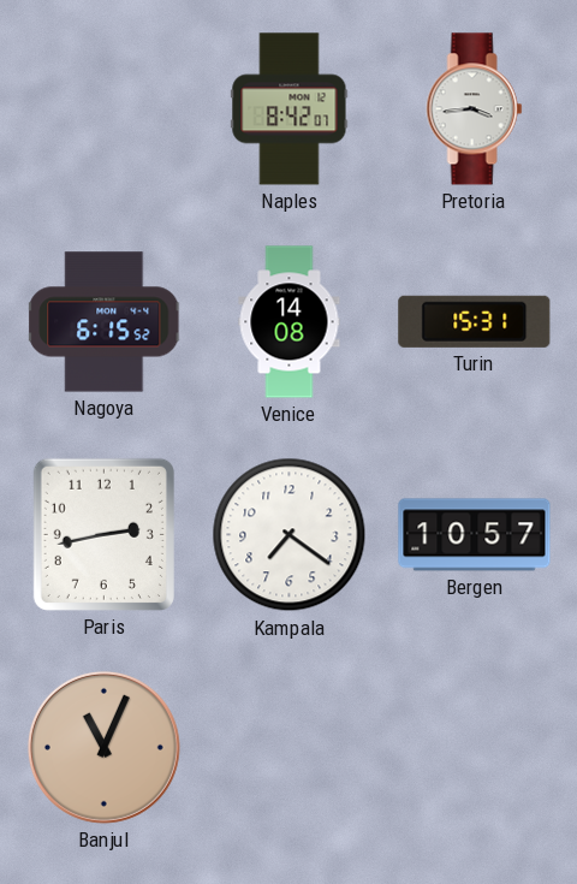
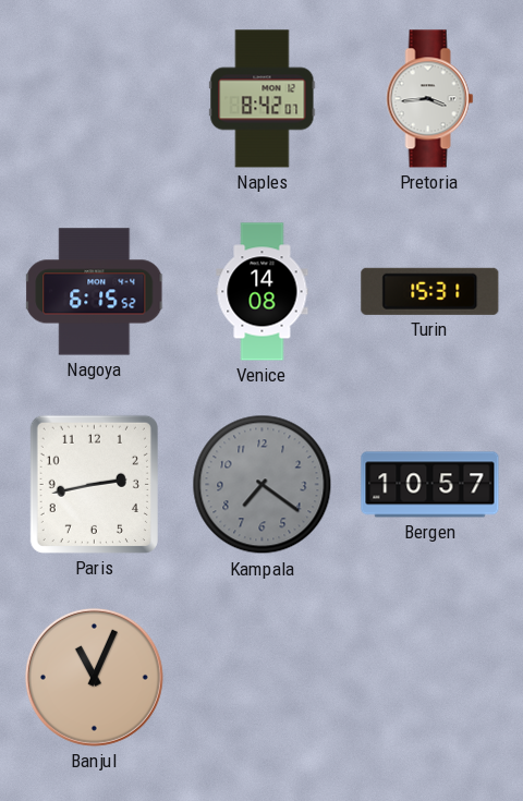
Kampala dial: white -> grey (263, 485)
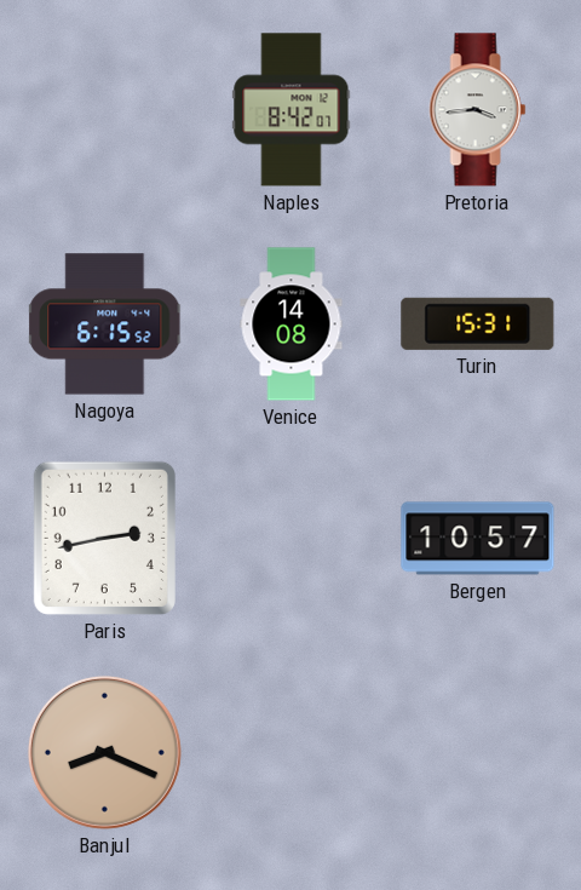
Kampala: 7:21 -> none (263, 485)
Banjul: 11:04 -> 8:19 (104, 752)
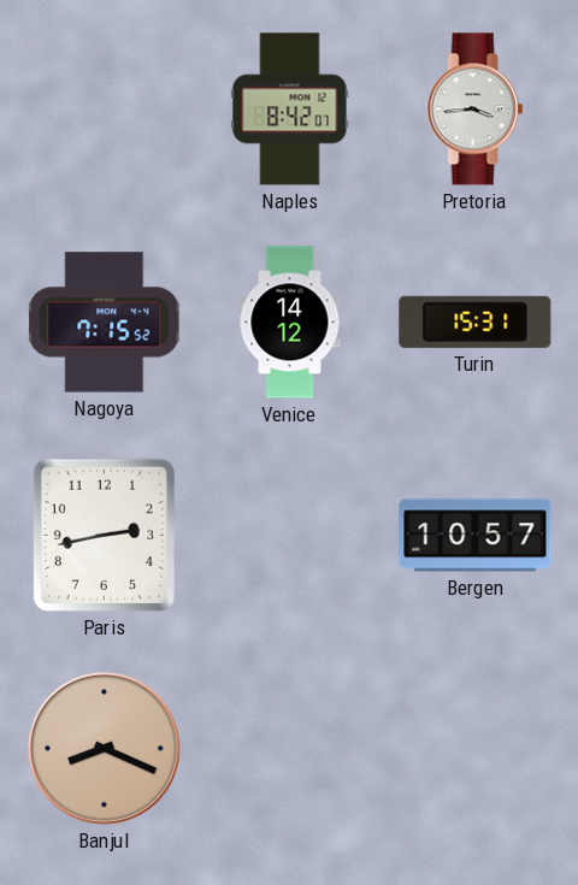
Nagoya: 6:15 -> 7:15 (105, 323)
Venice: 14:08 -> 14:12 (290, 323)
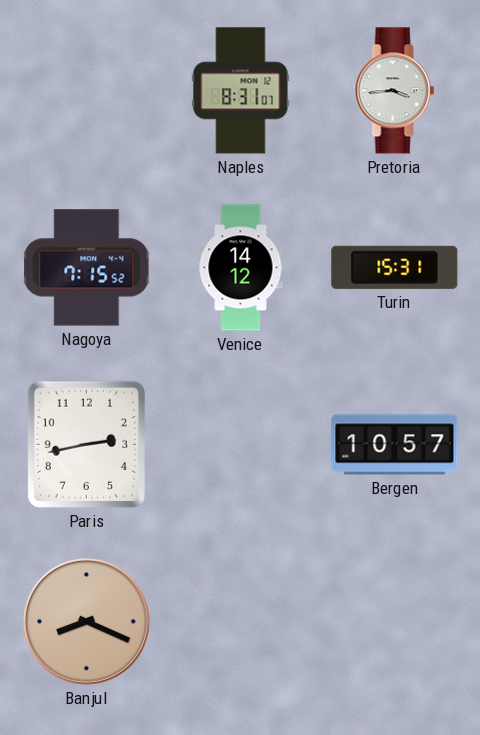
Naples: 8:42 -> 8:31 (241, 91)
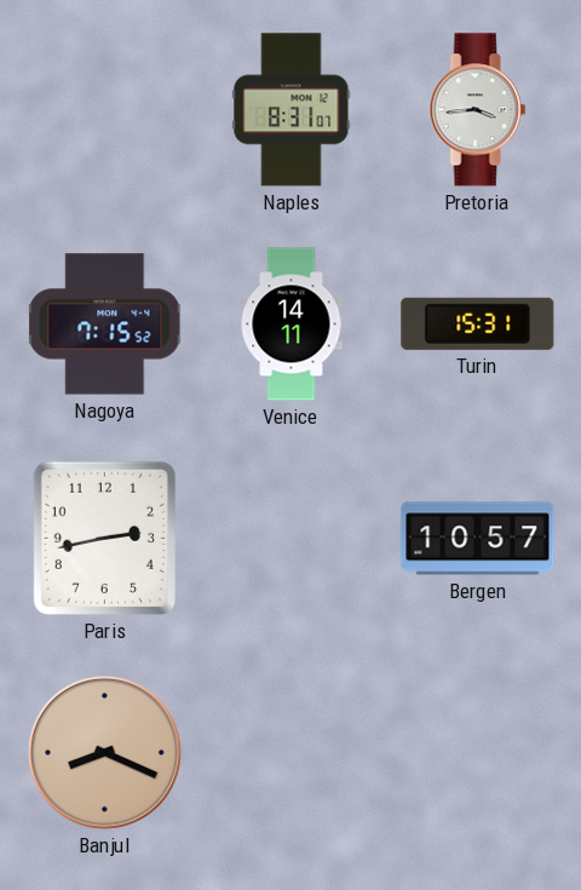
Venice: 14:12 -> 14:11 (292, 325)
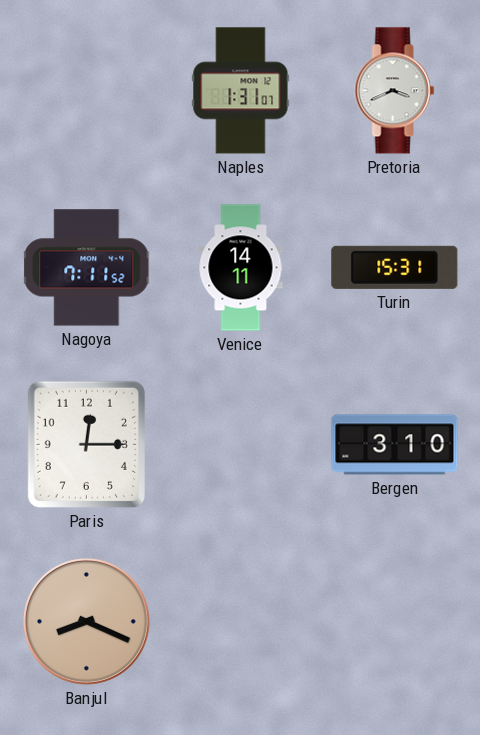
Naples: 8:31 -> 1:31 (241, 91)
Pretoria: 3:44 -> 3:41 (395, 91)
Nagoya: 7:15 -> 7:11 (87, 268)
Paris: 2:43 -> 12:15 (86, 444)
Bergen: 10:57 -> 3:10 (395, 445)
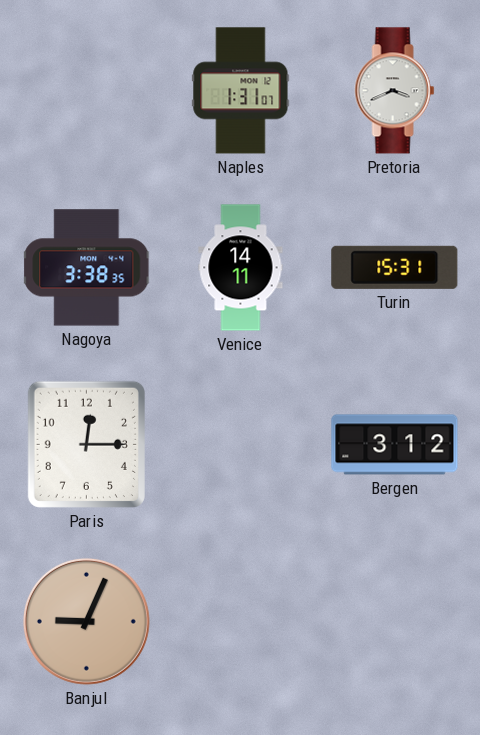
Nagoya: 7:11 -> 3:38 (87, 268)
Bergen: 3:10 -> 3:12 (395, 445)
Banjul: 8:19 -> 9:04 (86, 621)
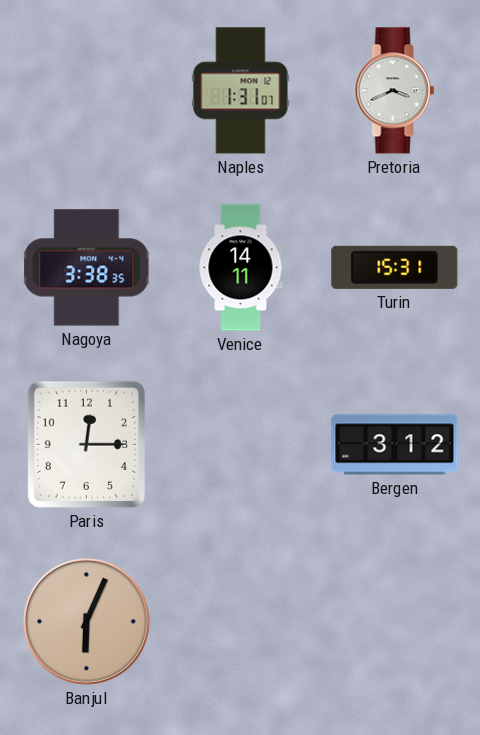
Banjul: 9:04 -> 6:04 (86, 621)
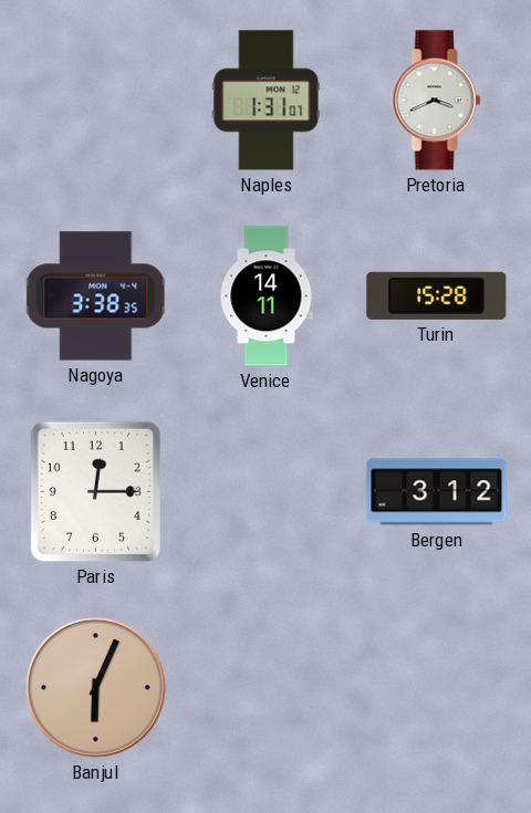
Turin: 15:31 -> 15:28 (437, 295)
